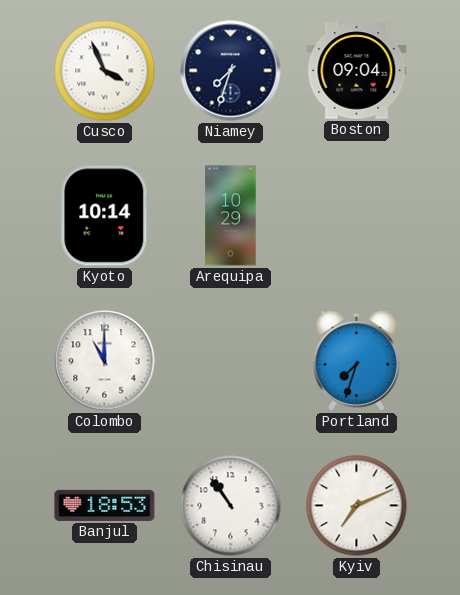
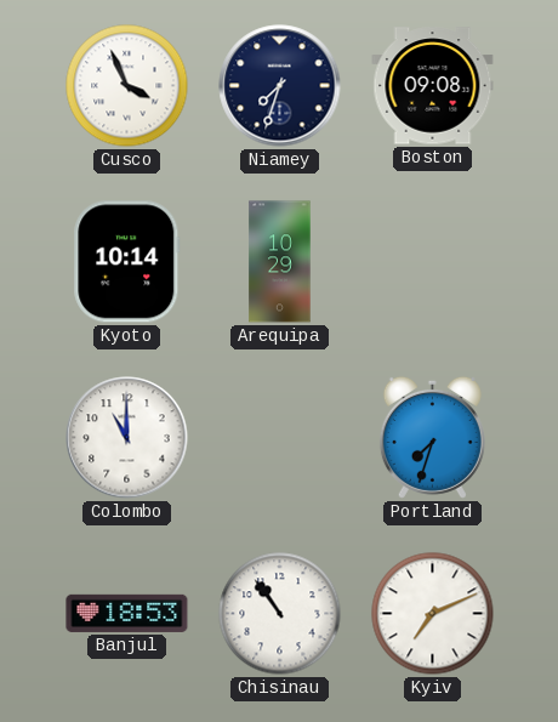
Boston: 09:04 -> 09:08 (433, 86)
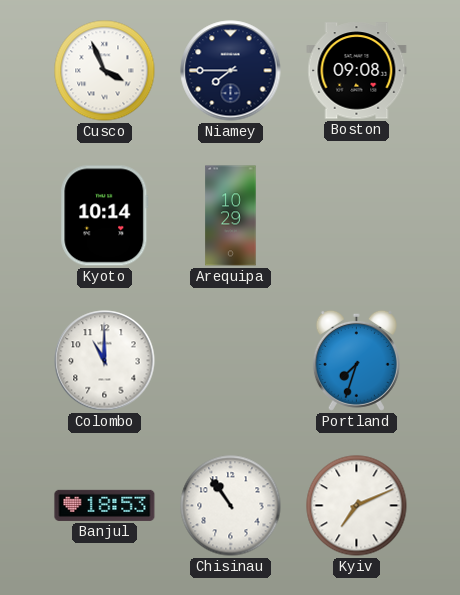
Niamey: 7:33 -> 7:45 (231, 71)
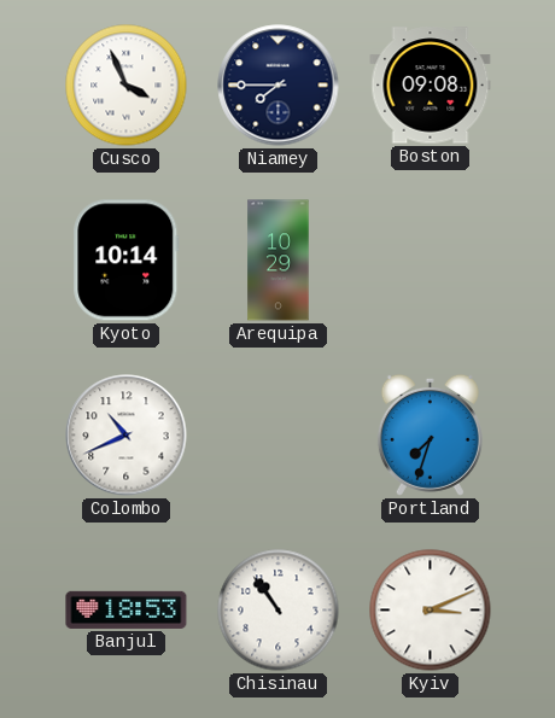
Colombo: 11:00 -> 10:41 (127, 436)
Kyiv: 7:11 -> 3:11 (431, 611)
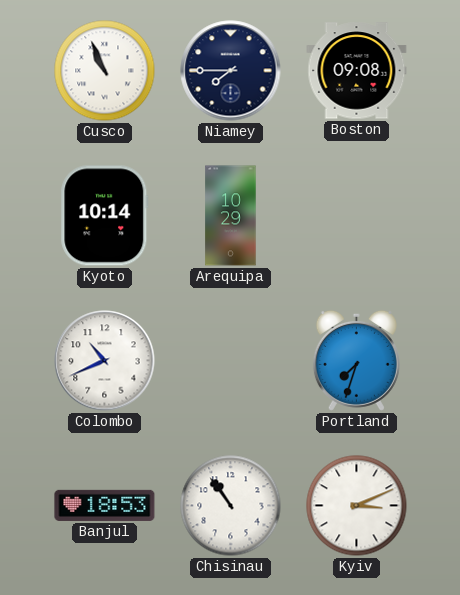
Cusco: 3:56 -> 10:56 (105, 71)
